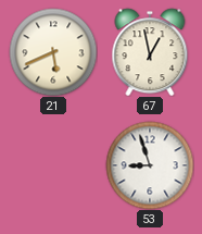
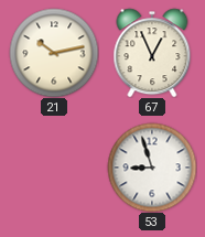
21: 5:41 -> 10:13 (54, 53)
67: 12:58 -> 12:56 (152, 53)
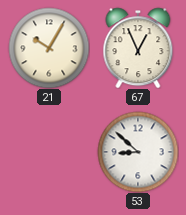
21: 10:13 -> 10:05 (49, 48)
53: 8:57 -> 8:52 (138, 152)
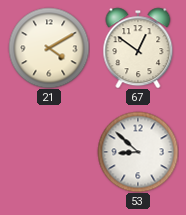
21: 10:05 -> 4:10 (49, 48)
67: 12:56 -> 12:51 (138, 48)
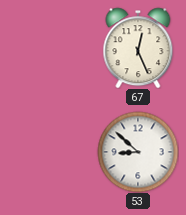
21: 4:10 -> none (49, 48)
67: 12:51 -> 12:26 (138, 48)
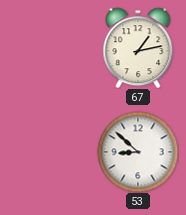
67: 12:26 -> 1:13 (138, 48)
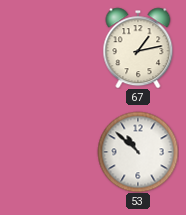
53: 8:52 -> 10:52 (138, 152)
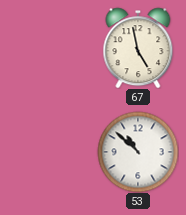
67: 1:13 -> 4:58 (138, 48)
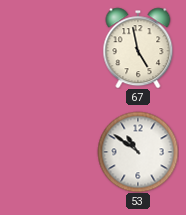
53: 10:52 -> 10:51 (138, 152)
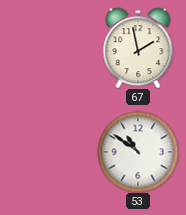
67: 4:58 -> 1:58 (138, 48)
